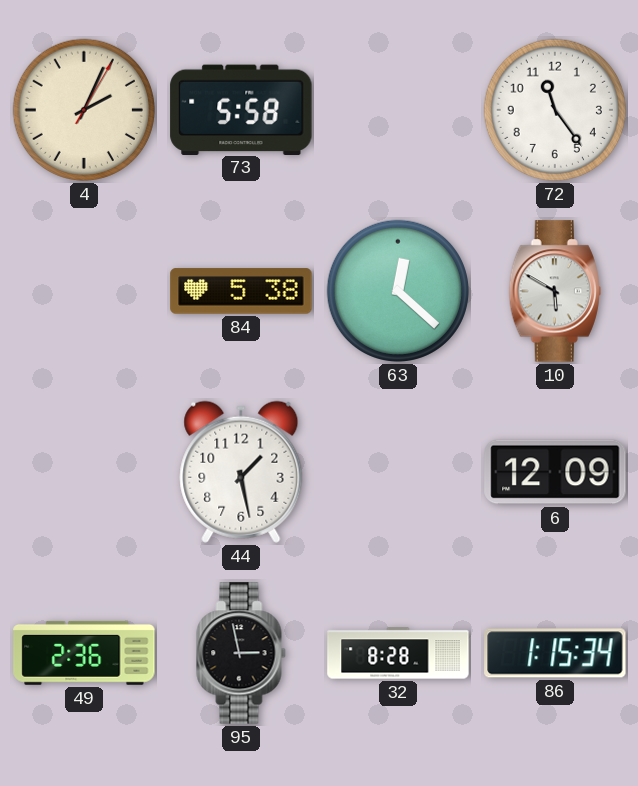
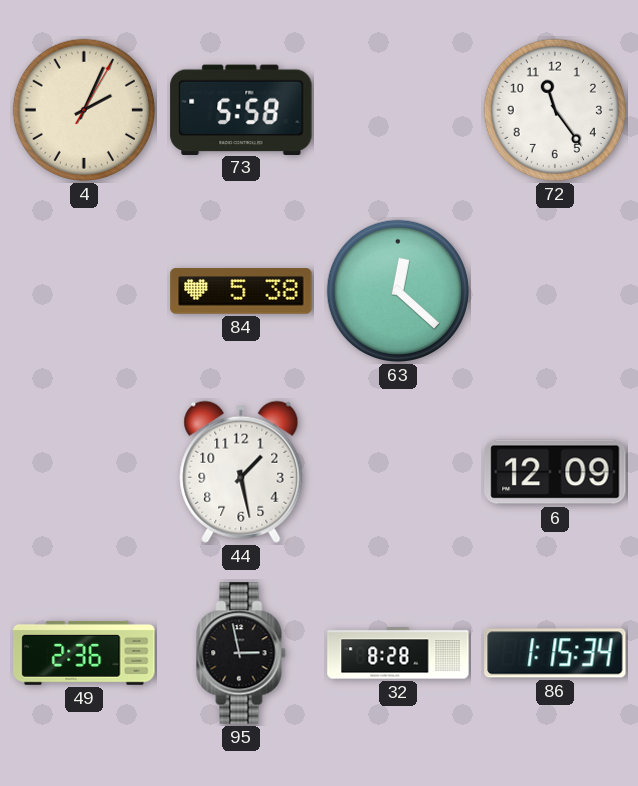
10: 5:50 -> none (555, 291)
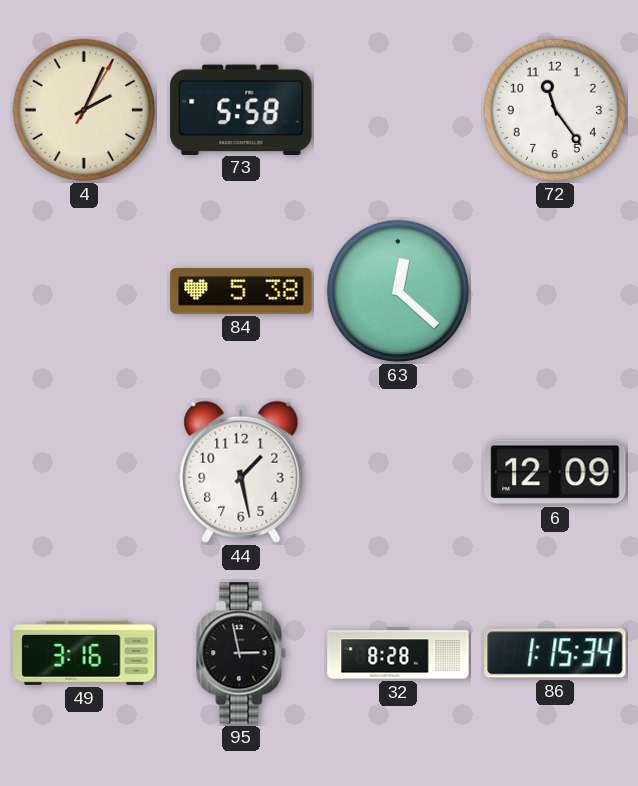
49: 2:36 -> 3:16 (84, 653)
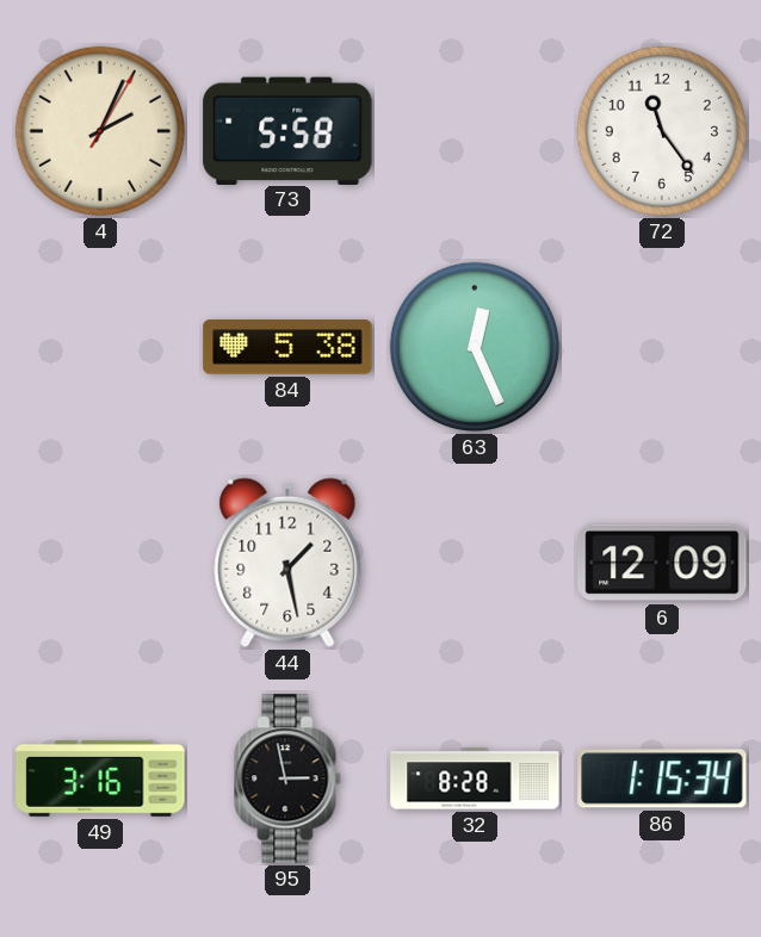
63: 12:22 -> 12:26 (475, 347)
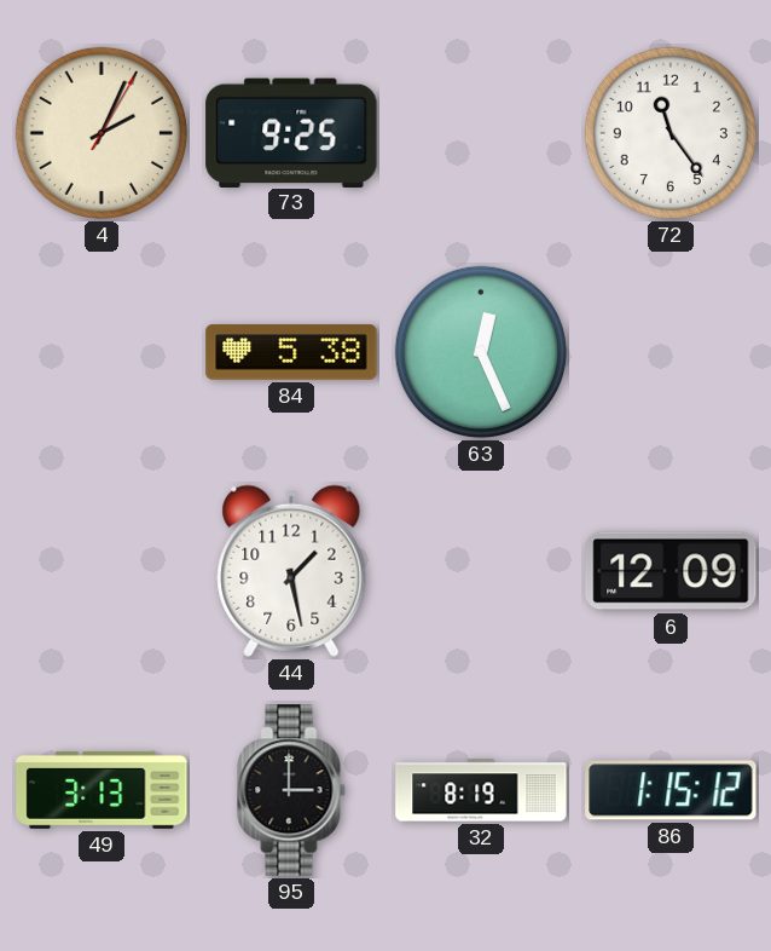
73: 5:58 -> 9:25 (291, 132)
49: 3:16 -> 3:13 (102, 790)
95: 2:58 -> 3:00 (291, 790)
32: 8:28 -> 8:19 (481, 790)
86: 1:15:34 -> 1:15:12 (671, 790)
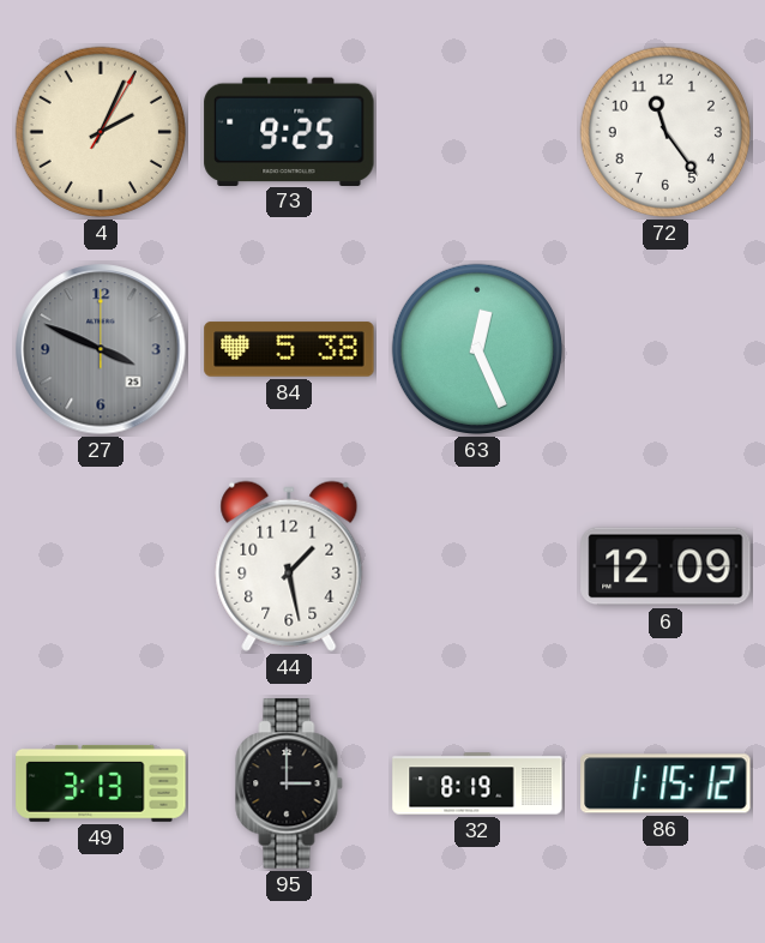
27: none -> 3:49 (101, 349)
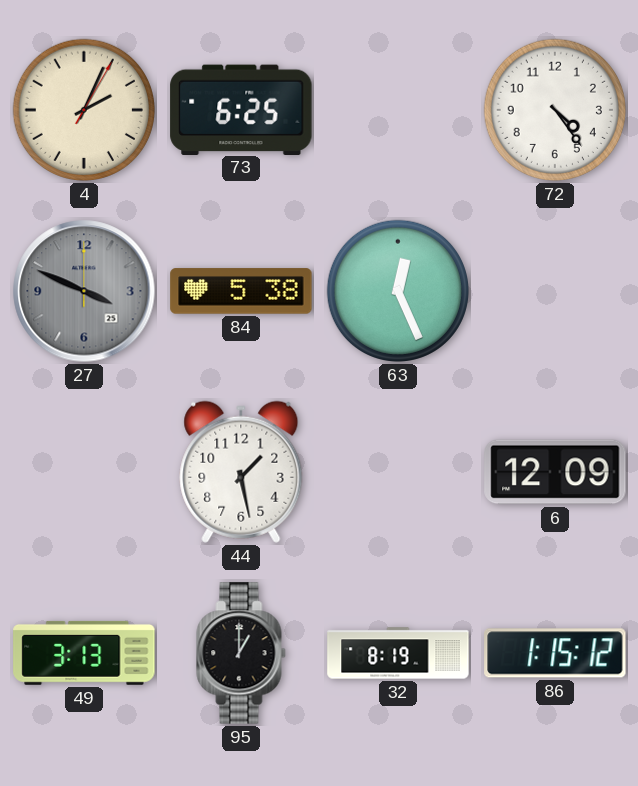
73: 9:25 -> 6:25 (241, 109)
72: 11:24 -> 4:24 (555, 110)
95: 3:00 -> 1:00 (241, 653)
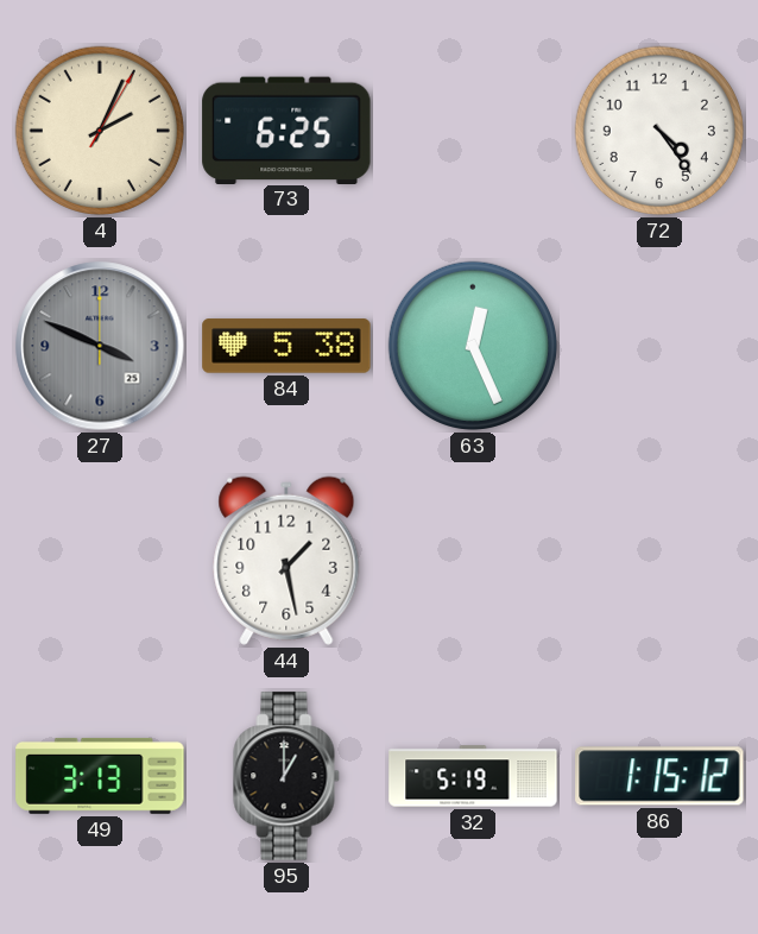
6: 12:09 -> none (555, 472)
32: 8:19 -> 5:19 (473, 776)
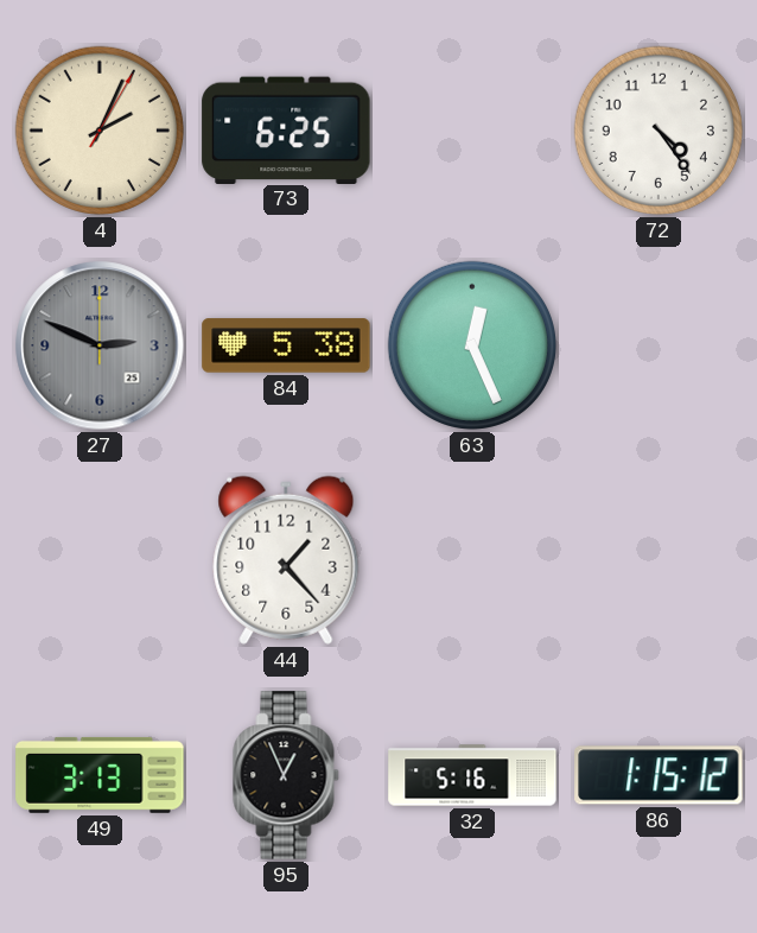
27: 3:49 -> 2:49 (100, 345)
44: 1:28 -> 1:23 (286, 560)
95: 1:00 -> 12:56 (286, 775)
32: 5:19 -> 5:16 (472, 775)
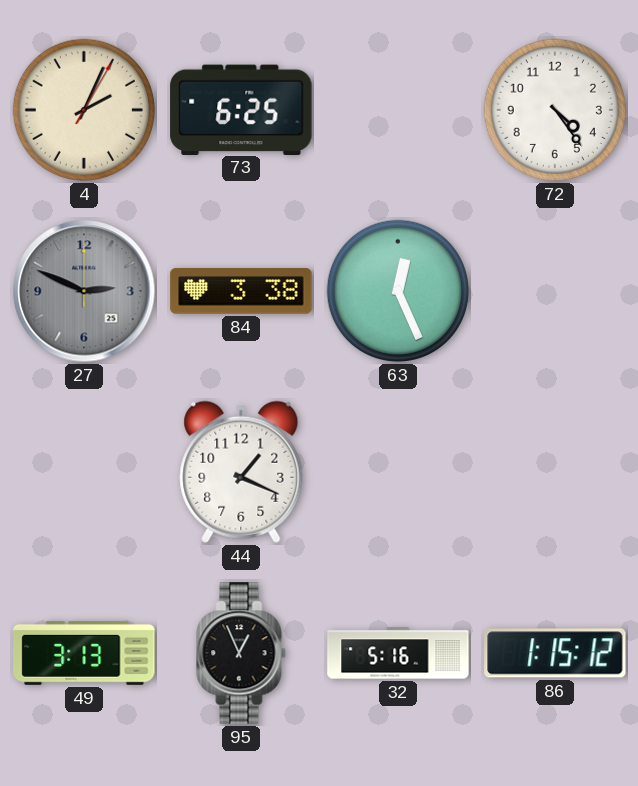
84: 5:38 -> 3:38 (241, 291)
44: 1:23 -> 1:19 (241, 472)
